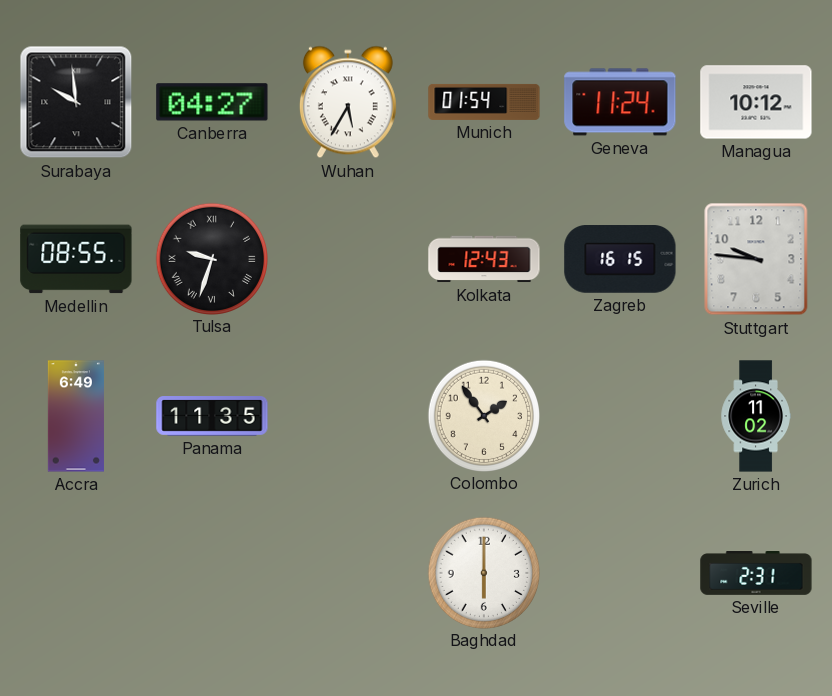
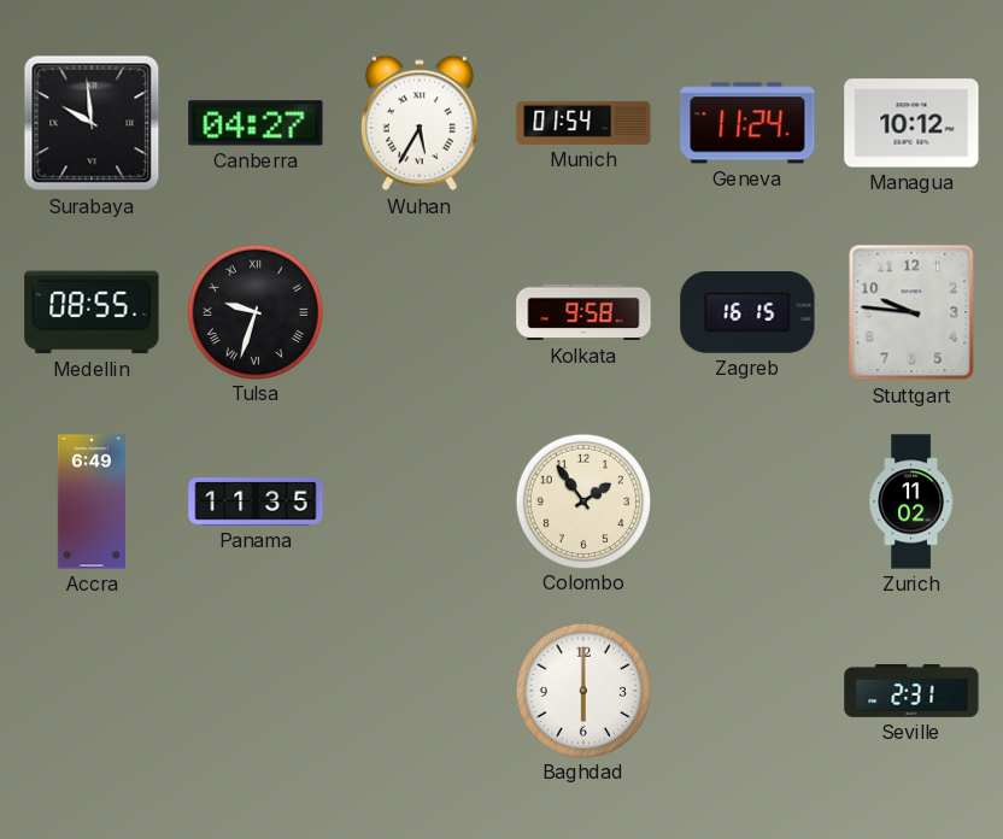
Kolkata: 12:43 -> 9:58 (583, 312)
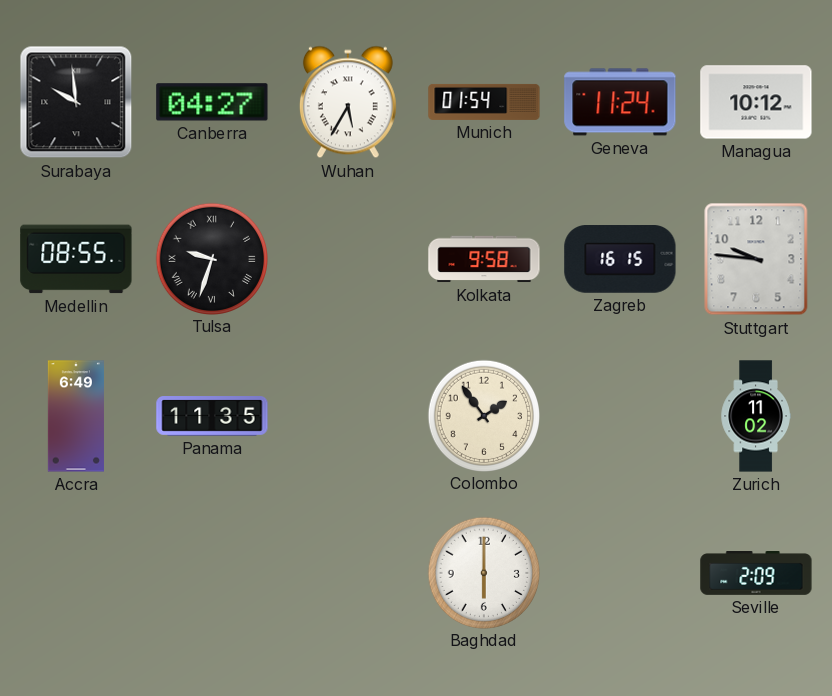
Seville: 2:31 -> 2:09 (756, 574)
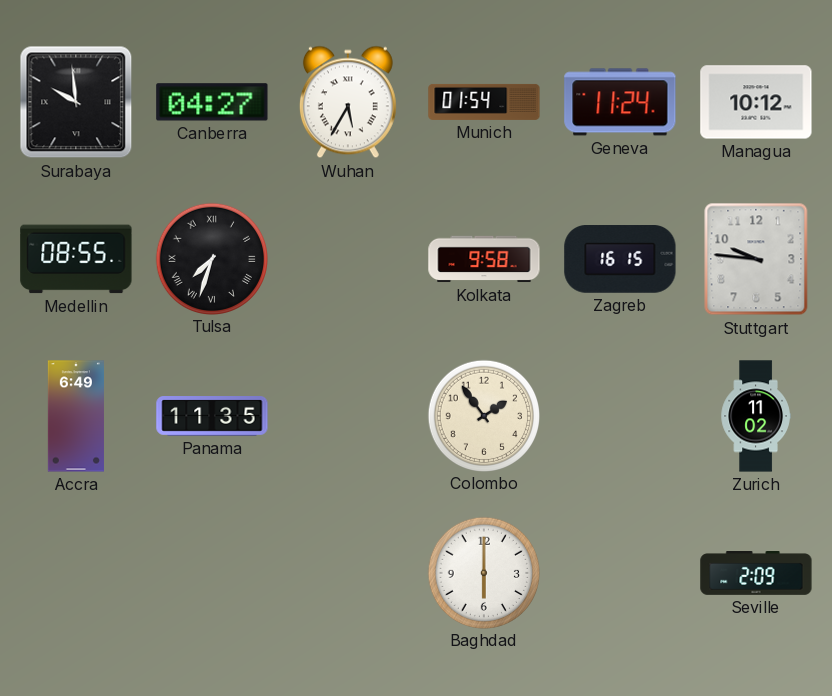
Tulsa: 9:33 -> 7:33 (211, 258)
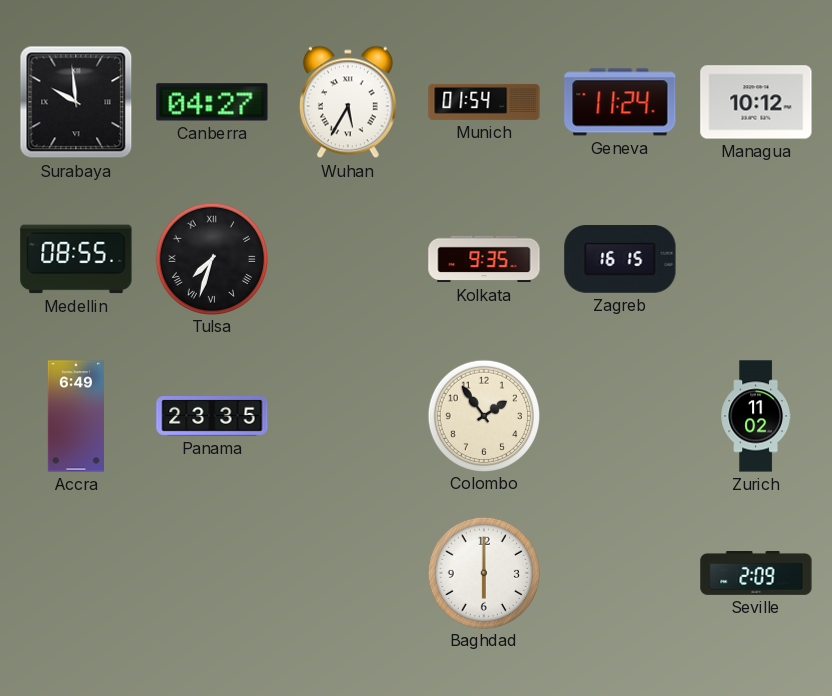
Kolkata: 9:58 -> 9:35 (484, 259)
Stuttgart: 9:46 -> none (756, 259)
Panama: 11:35 -> 23:35 (212, 417)
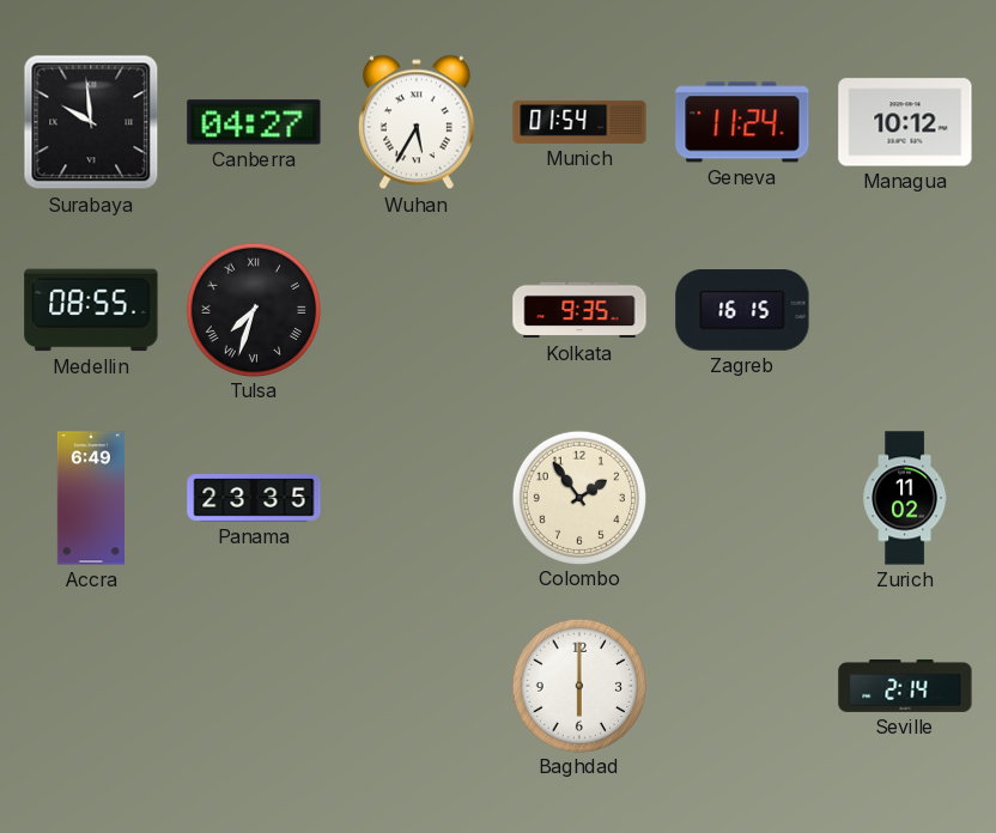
Seville: 2:09 -> 2:14 (905, 687)
